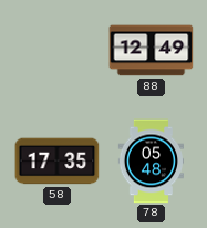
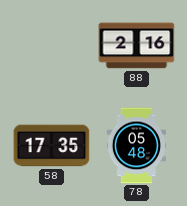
88: 12:49 -> 2:16 (137, 46)
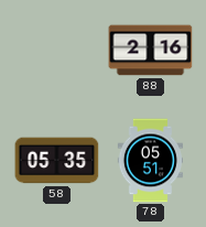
58: 17:35 -> 05:35 (57, 161)
78: 05:48 -> 05:51 (150, 161)
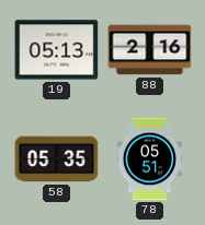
19: none -> 05:13 (57, 50)
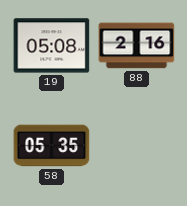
19: 05:13 -> 05:08 (52, 46)
78: 05:51 -> none (149, 159)
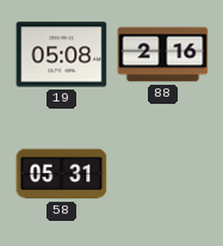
58: 05:35 -> 05:31 (62, 174)
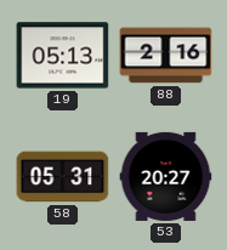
19: 05:08 -> 05:13 (63, 56)
53: none -> 20:27 (166, 176)
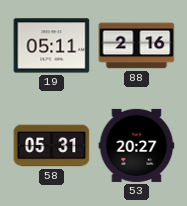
19: 05:13 -> 05:11 (52, 46)
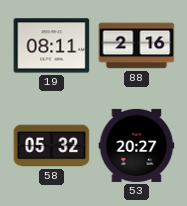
19: 05:11 -> 08:11 (52, 46)
58: 05:31 -> 05:32 (52, 146)
